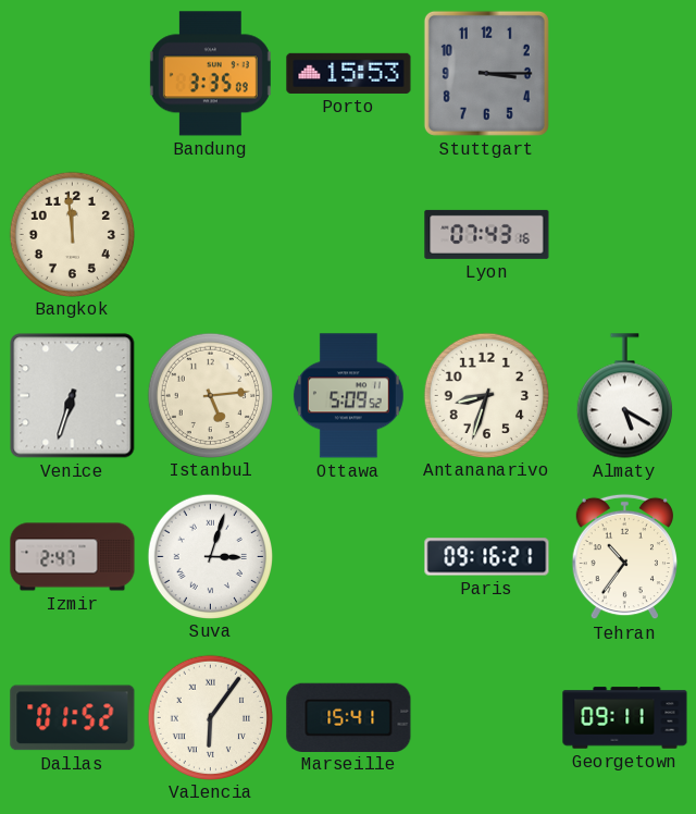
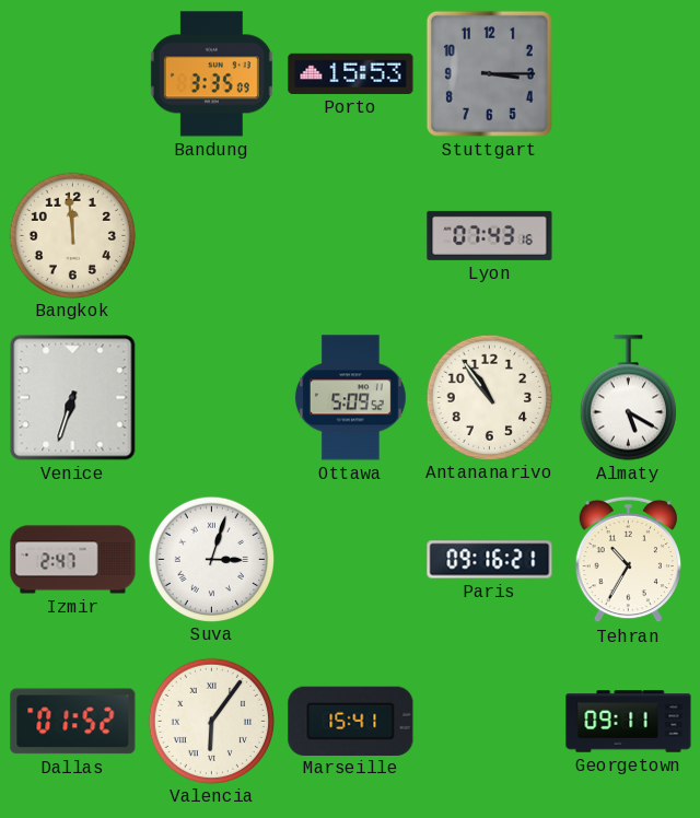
Istanbul: 5:14 -> none (210, 395)
Antananarivo: 8:33 -> 10:54 (489, 397)
Tehran: 10:36 -> 10:35 (628, 560)
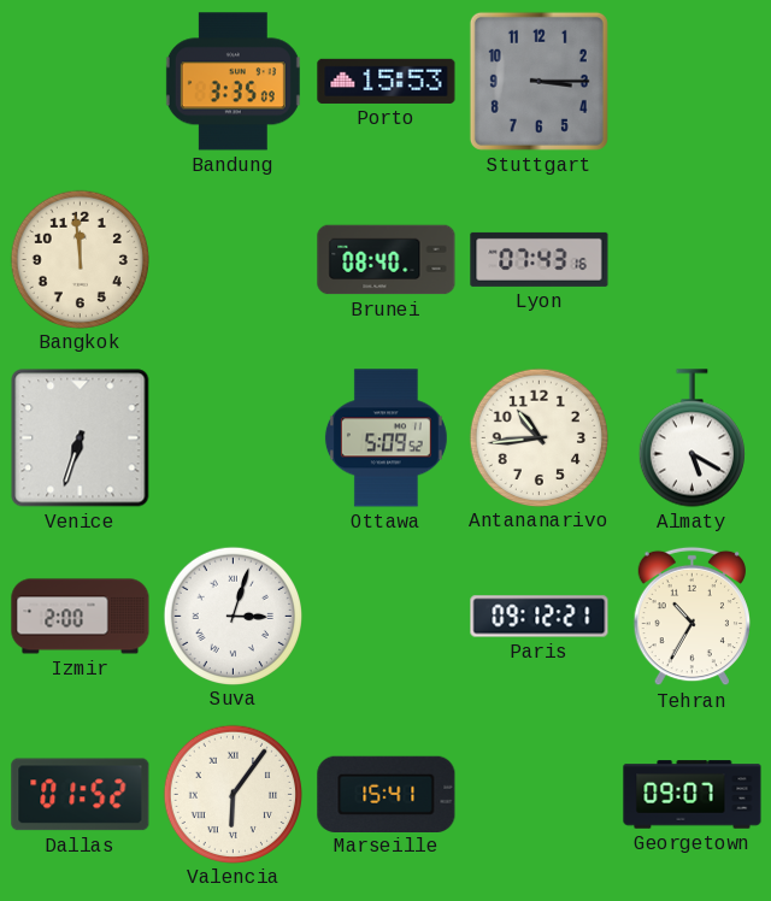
Brunei: none -> 08:40 (387, 260)
Antananarivo: 10:54 -> 10:44 (538, 437)
Izmir: 2:47 -> 2:00 (81, 617)
Paris: 09:16 -> 09:12 (540, 617)
Georgetown: 09:11 -> 09:07 (693, 795)
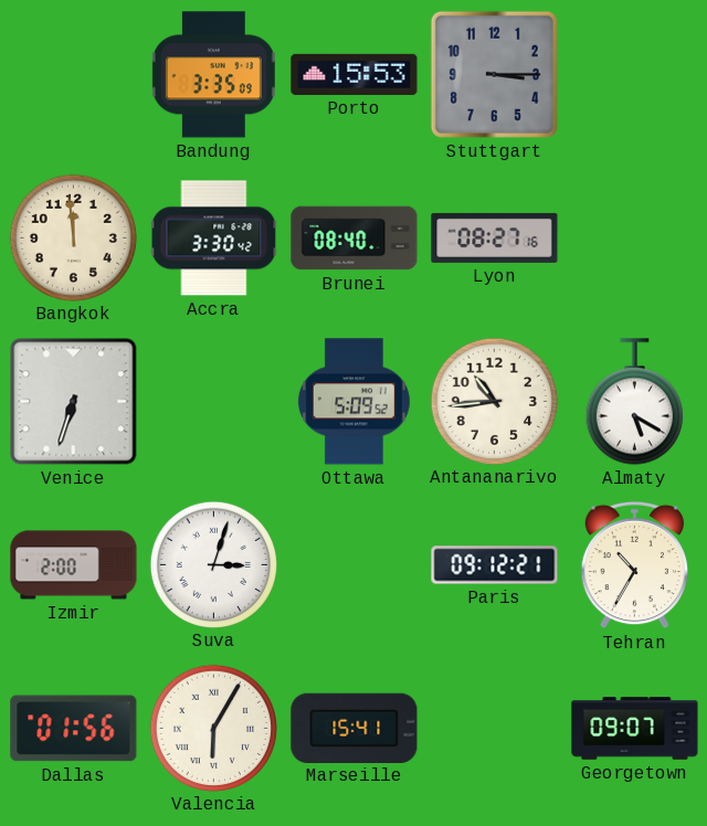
Accra: none -> 3:30 (214, 239)
Lyon: 07:43 -> 08:27 (495, 237)
Dallas: 01:52 -> 01:56 (74, 729)
Valencia: 6:06 -> 6:05 (213, 728)
